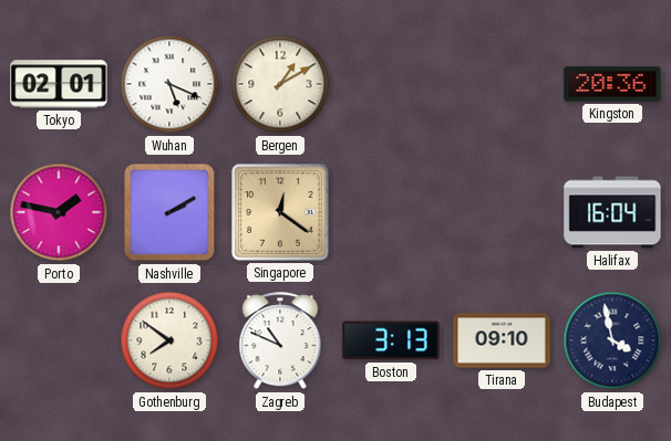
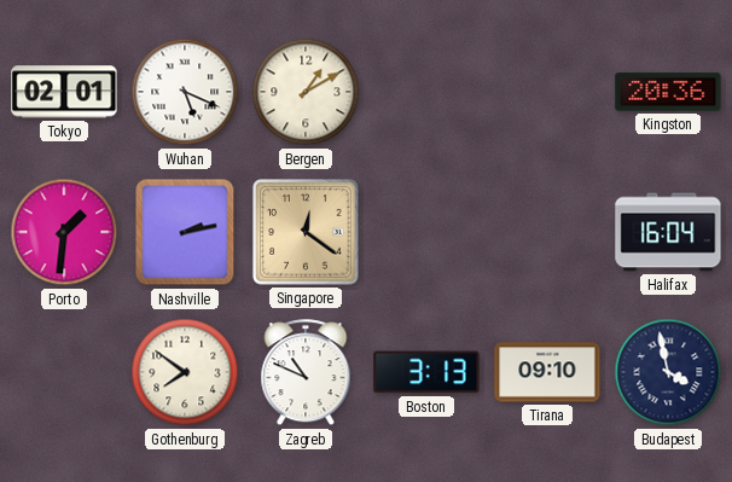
Porto: 1:47 -> 1:31 (64, 232)
Nashville: 2:10 -> 2:13 (185, 232)
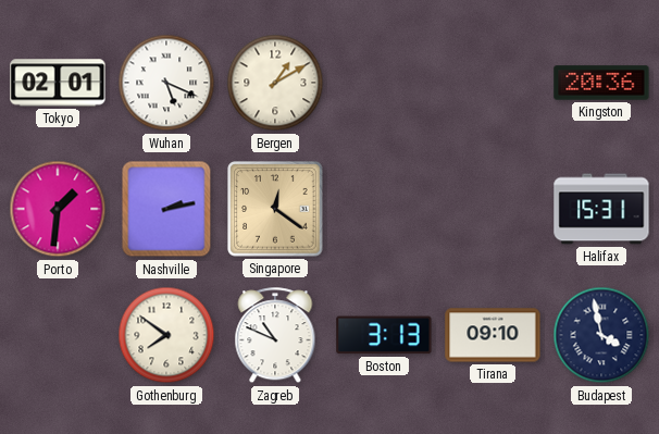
Halifax: 16:04 -> 15:31 (601, 209)
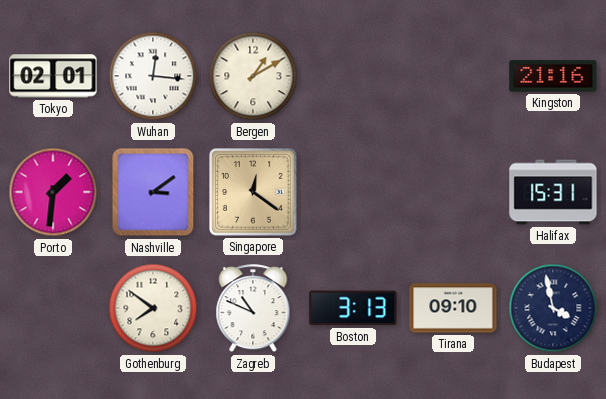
Wuhan: 5:19 -> 12:16 (153, 76)
Kingston: 20:36 -> 21:16 (553, 76)
Nashville: 2:13 -> 3:09 (153, 192)
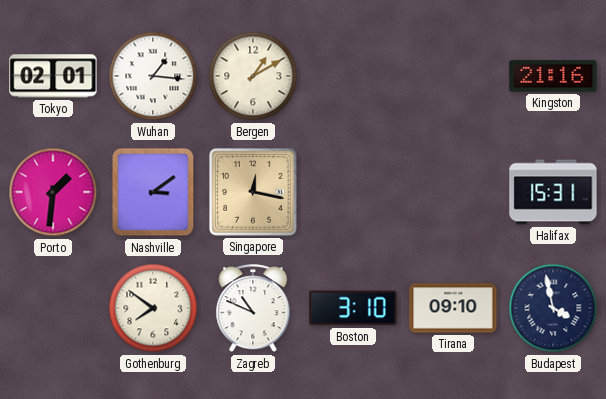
Wuhan: 12:16 -> 1:16 (153, 76)
Singapore: 12:21 -> 12:17 (253, 192)
Boston: 3:13 -> 3:10 (353, 308)
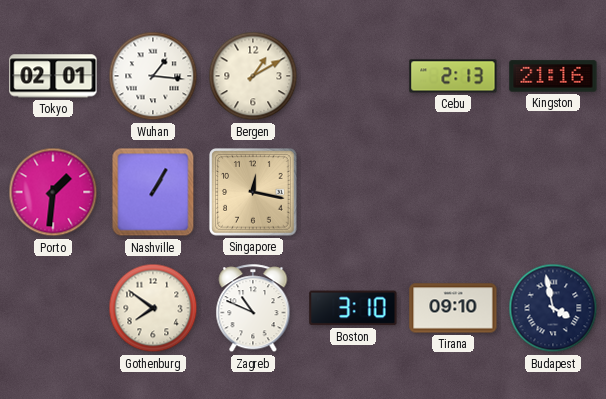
Cebu: none -> 2:13 (453, 76)
Nashville: 3:09 -> 1:05 (153, 192)
Halifax: 15:31 -> none (553, 192)
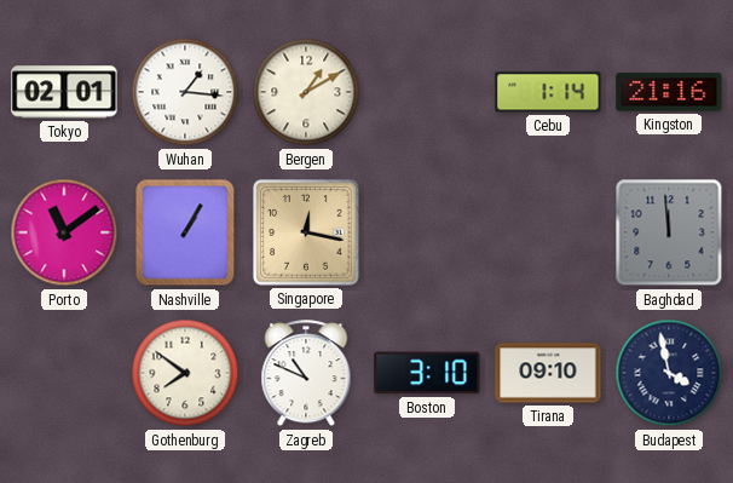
Cebu: 2:13 -> 1:14 (548, 92)
Porto: 1:31 -> 11:09 (64, 232)
Baghdad: none -> 11:59 (669, 232)
